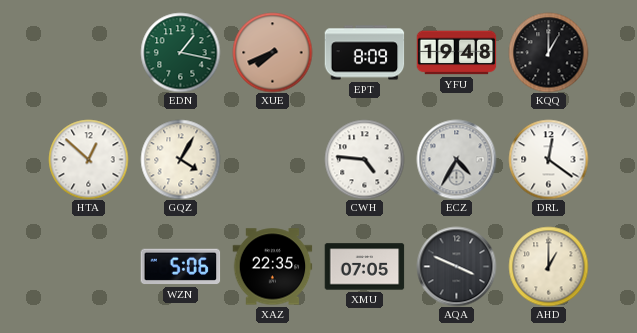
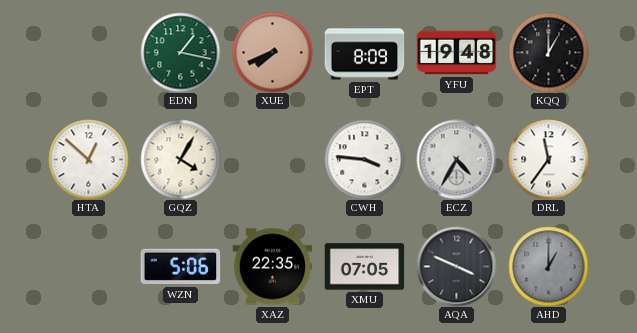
CWH: 4:46 -> 3:46 (364, 159)
DRL: 12:21 -> 11:36 (548, 159)
AHD dial: cream -> grey (548, 266)
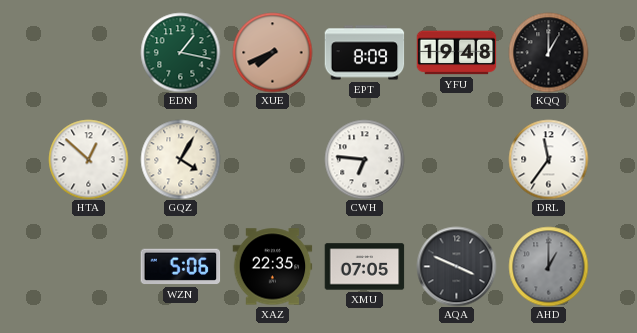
CWH: 3:46 -> 6:46 (364, 159)
ECZ: 4:35 -> none (456, 159)
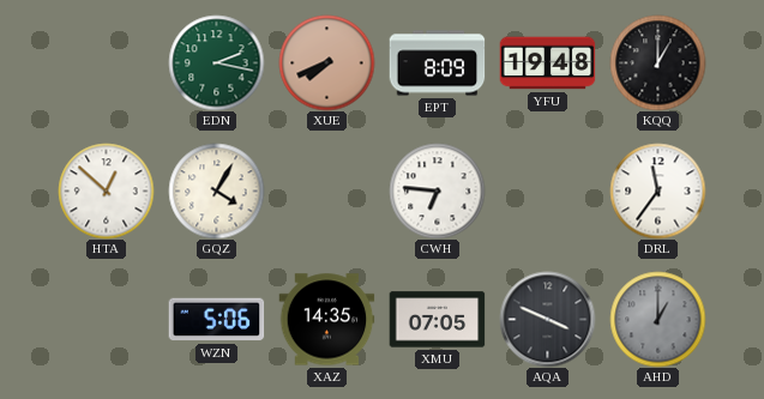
EDN: 1:17 -> 2:17 (216, 62)
XAZ: 22:35 -> 14:35 (326, 320)
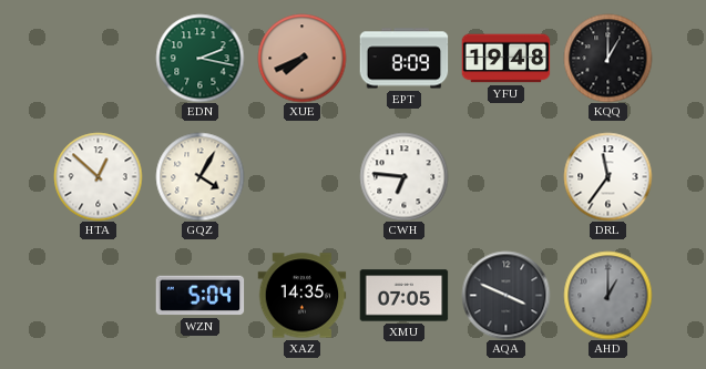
WZN: 5:06 -> 5:04 (199, 296)
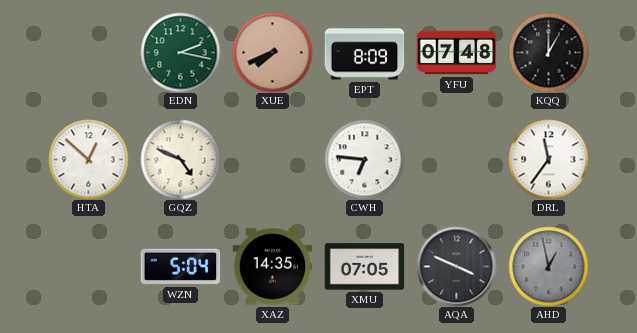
YFU: 19:48 -> 07:48 (456, 53)
GQZ: 4:05 -> 4:49 (180, 159)
AHD: 1:00 -> 12:58 (548, 266)
